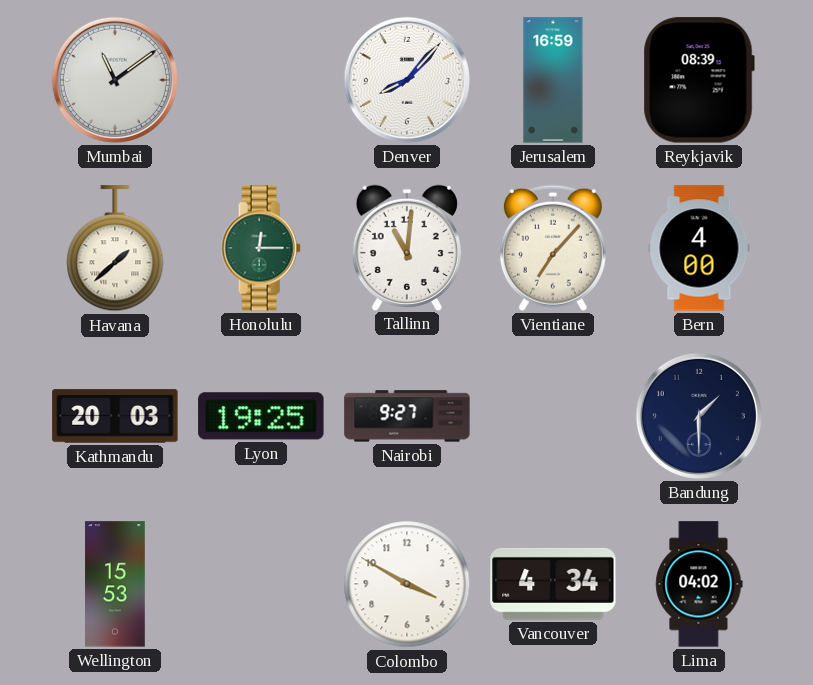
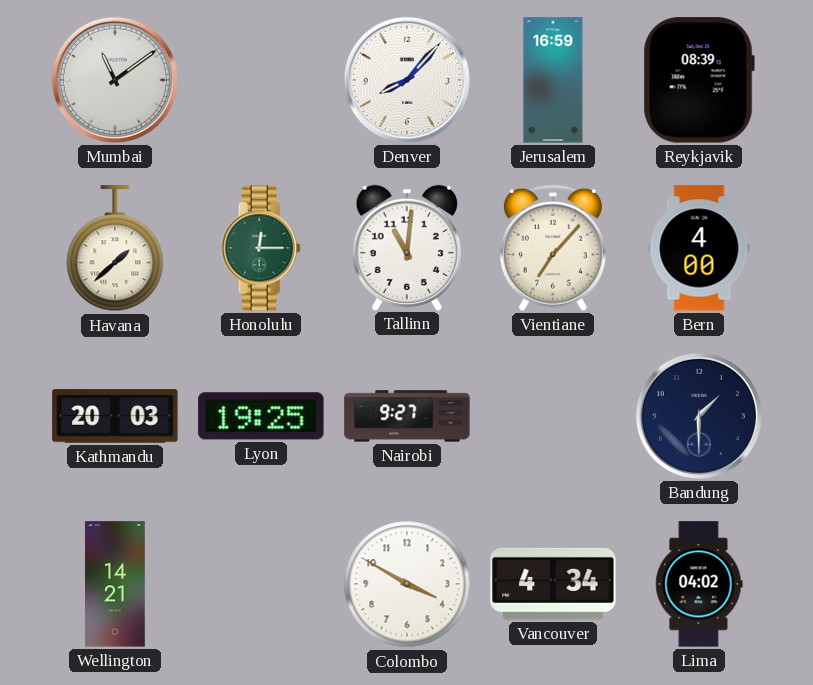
Wellington: 15:53 -> 14:21 (115, 584)
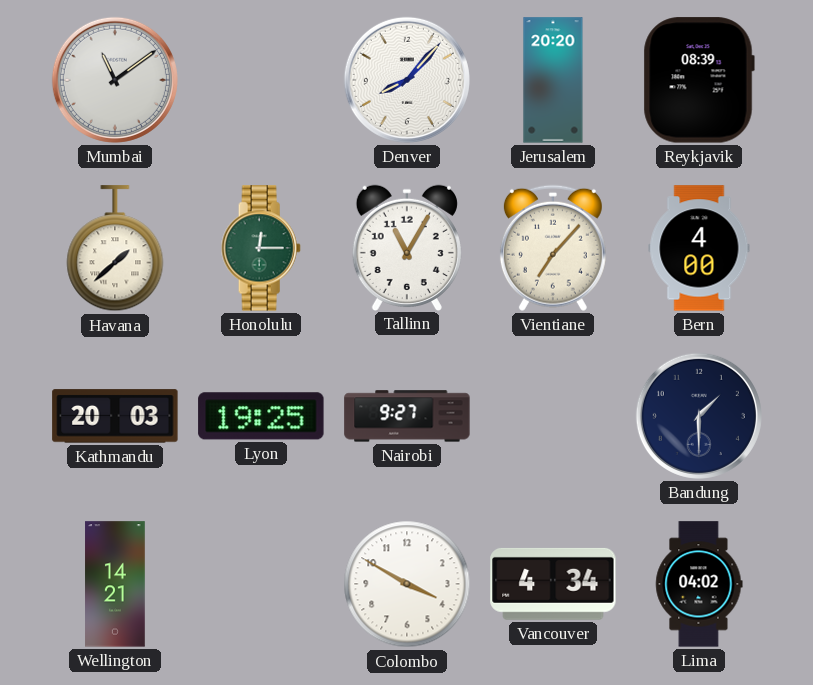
Jerusalem: 16:59 -> 20:20 (553, 80)
Tallinn: 11:01 -> 11:05 (407, 247)
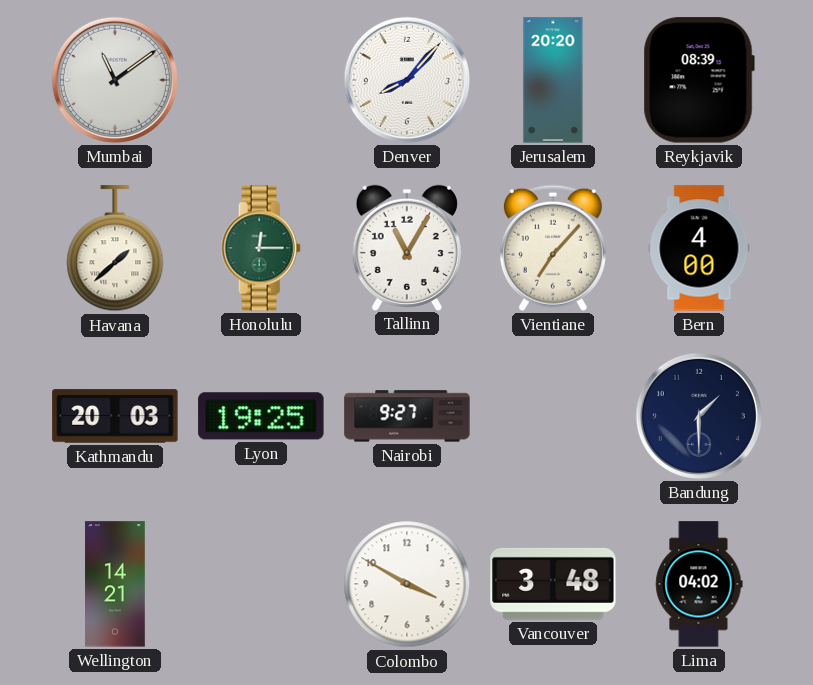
Vancouver: 4:34 -> 3:48 (553, 584)
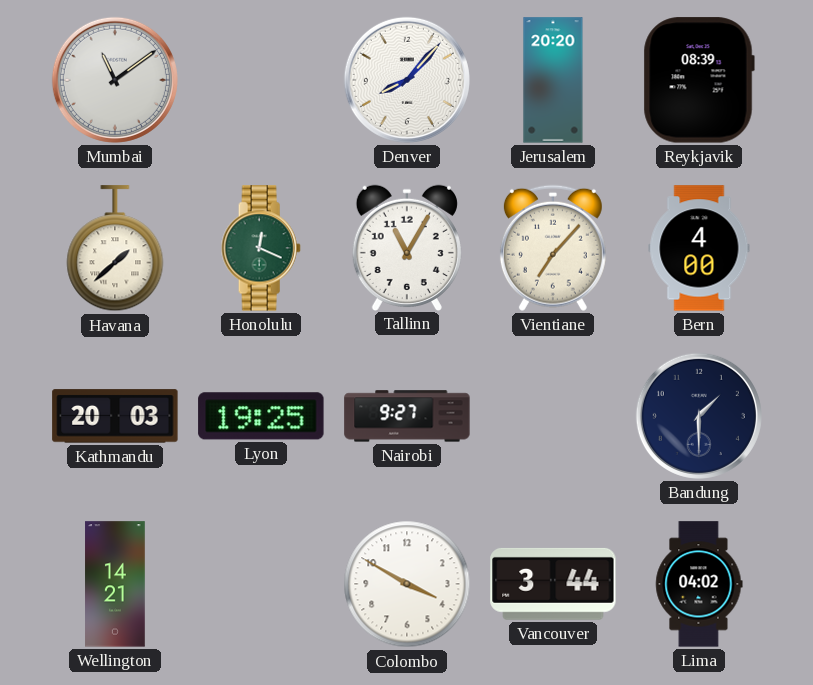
Honolulu: 12:15 -> 12:19 (261, 248)
Vancouver: 3:48 -> 3:44 (553, 584)
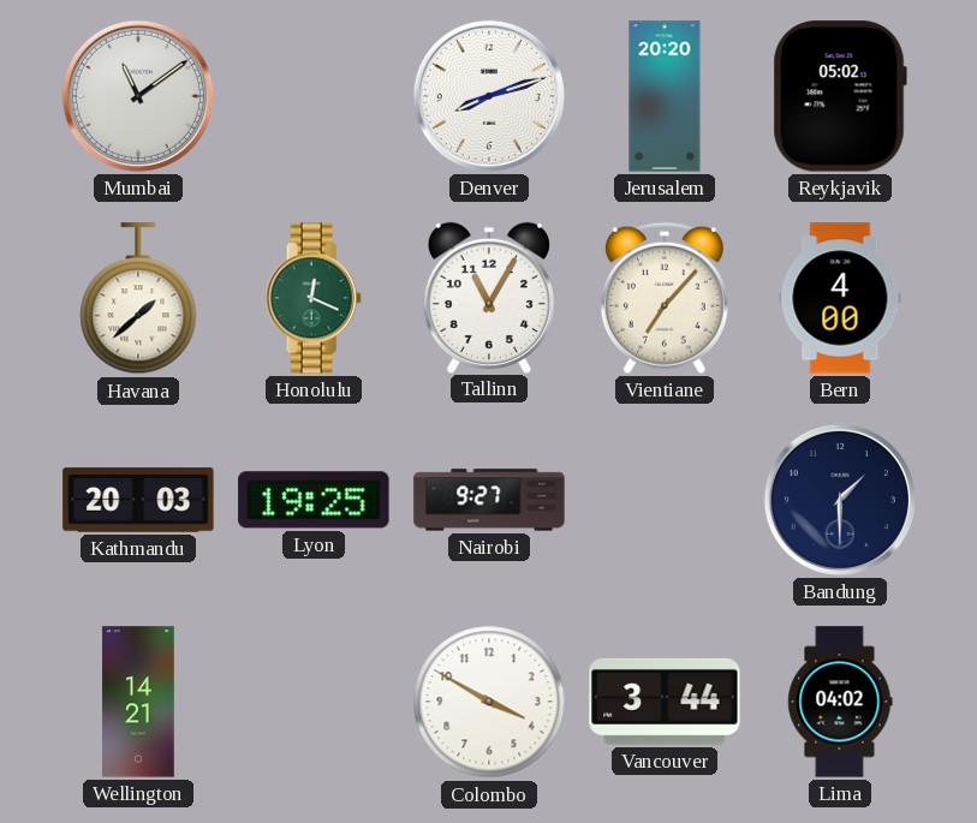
Denver: 8:07 -> 8:12 (489, 96)
Reykjavik: 08:39 -> 05:02 (840, 96)
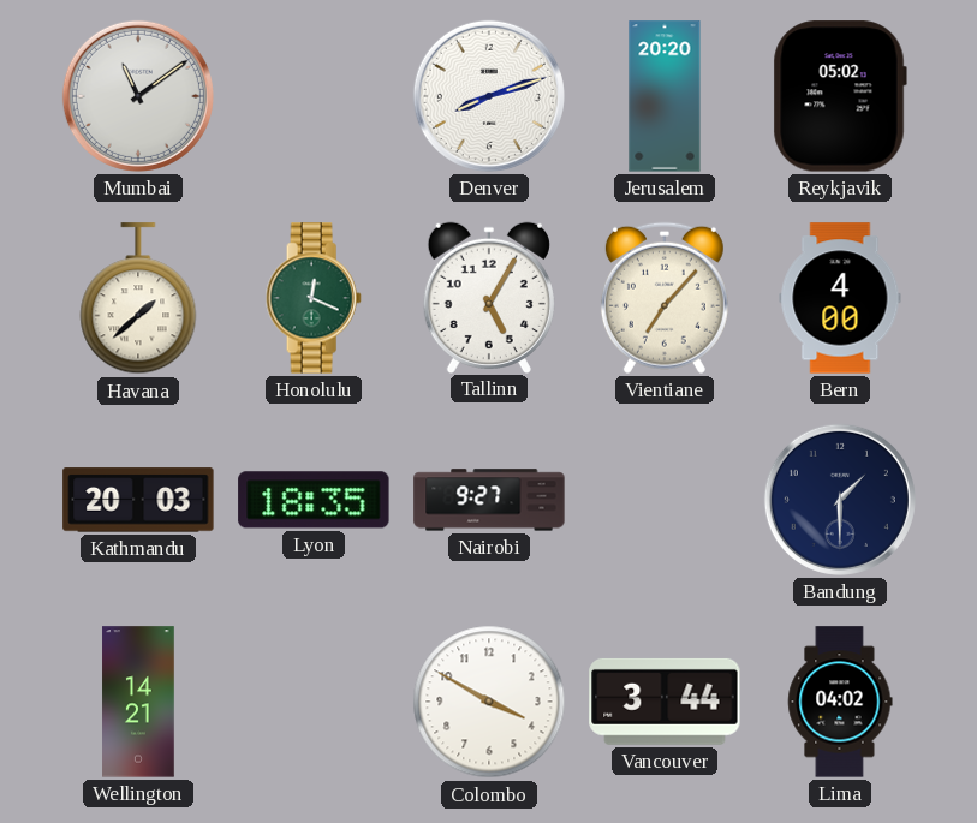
Tallinn: 11:05 -> 5:05 (489, 297)
Lyon: 19:25 -> 18:35 (314, 500)
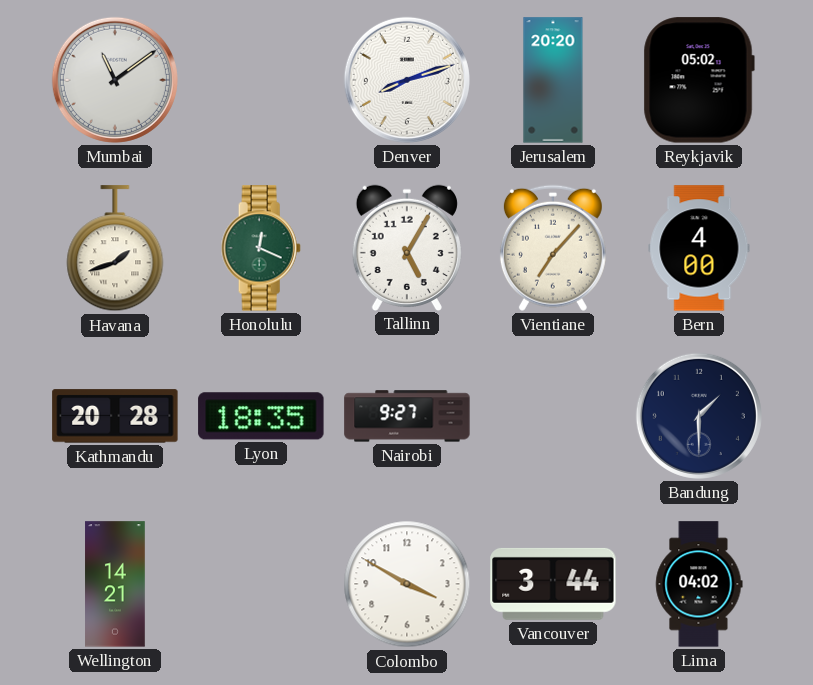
Havana: 1:38 -> 1:42 (115, 249)
Kathmandu: 20:03 -> 20:28 (115, 416)
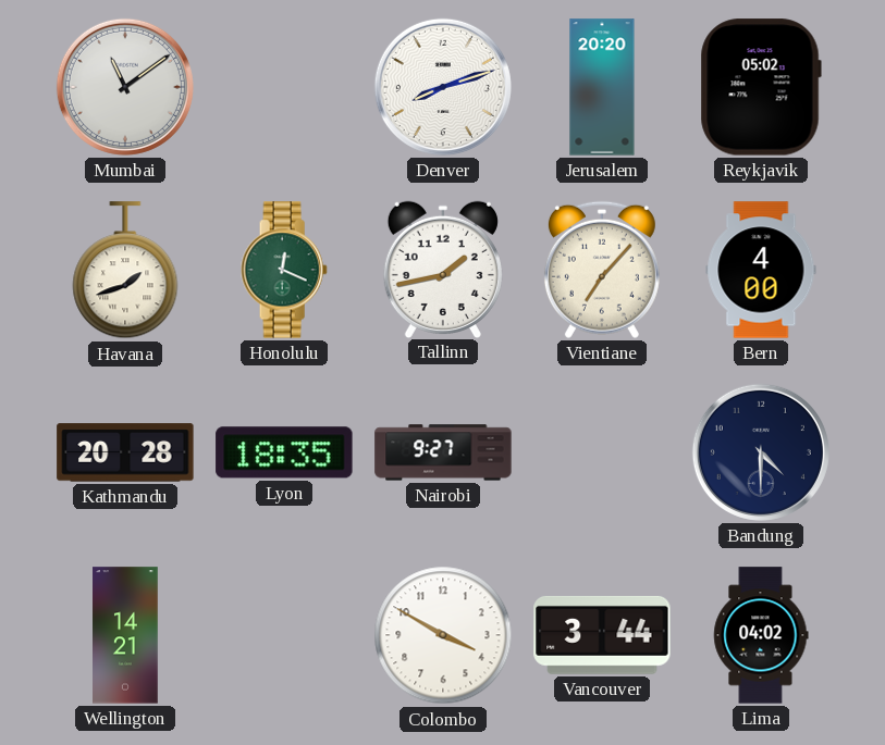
Tallinn: 5:05 -> 1:43 (443, 269)
Bandung: 1:30 -> 4:30 (761, 452)
